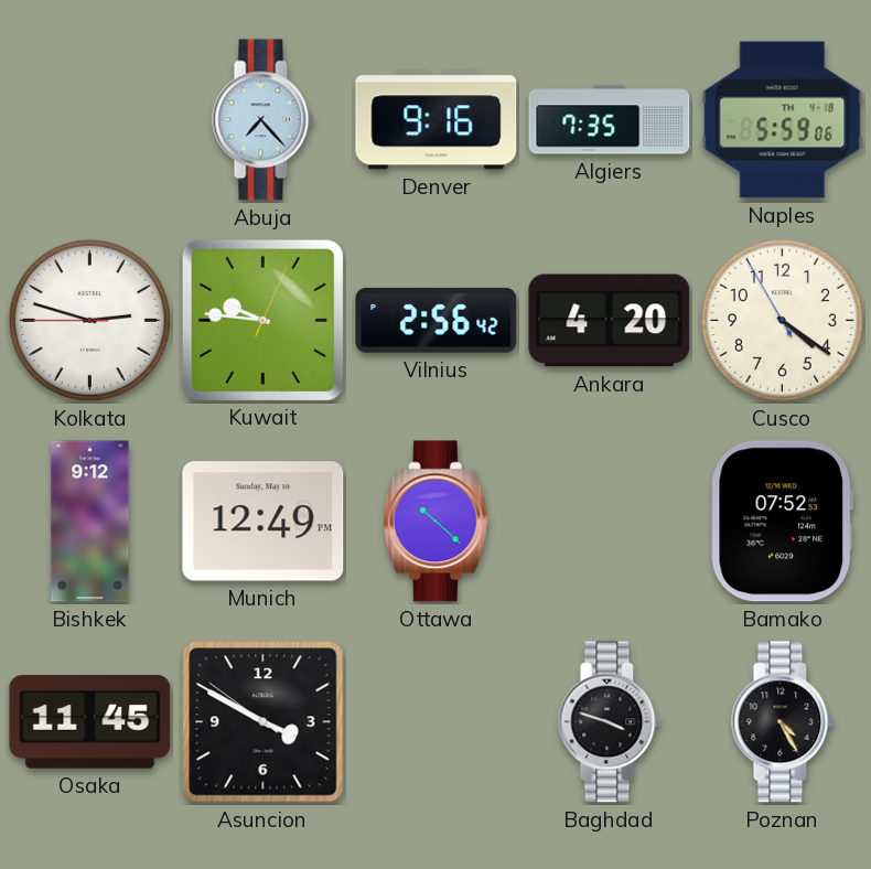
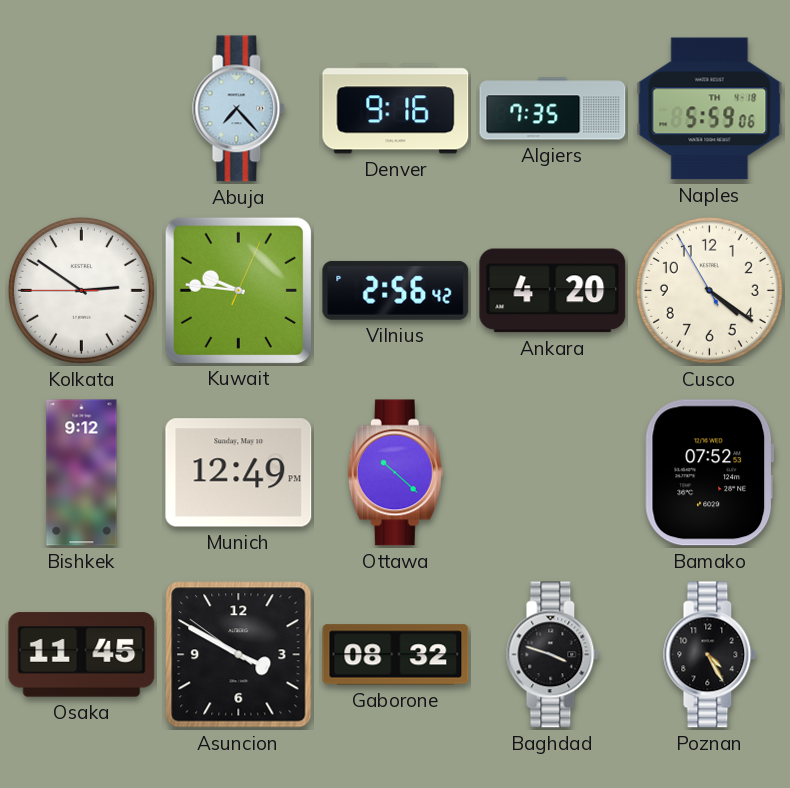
Kolkata: 2:47 -> 2:50 (81, 290)
Gaborone: none -> 08:32 (396, 655)
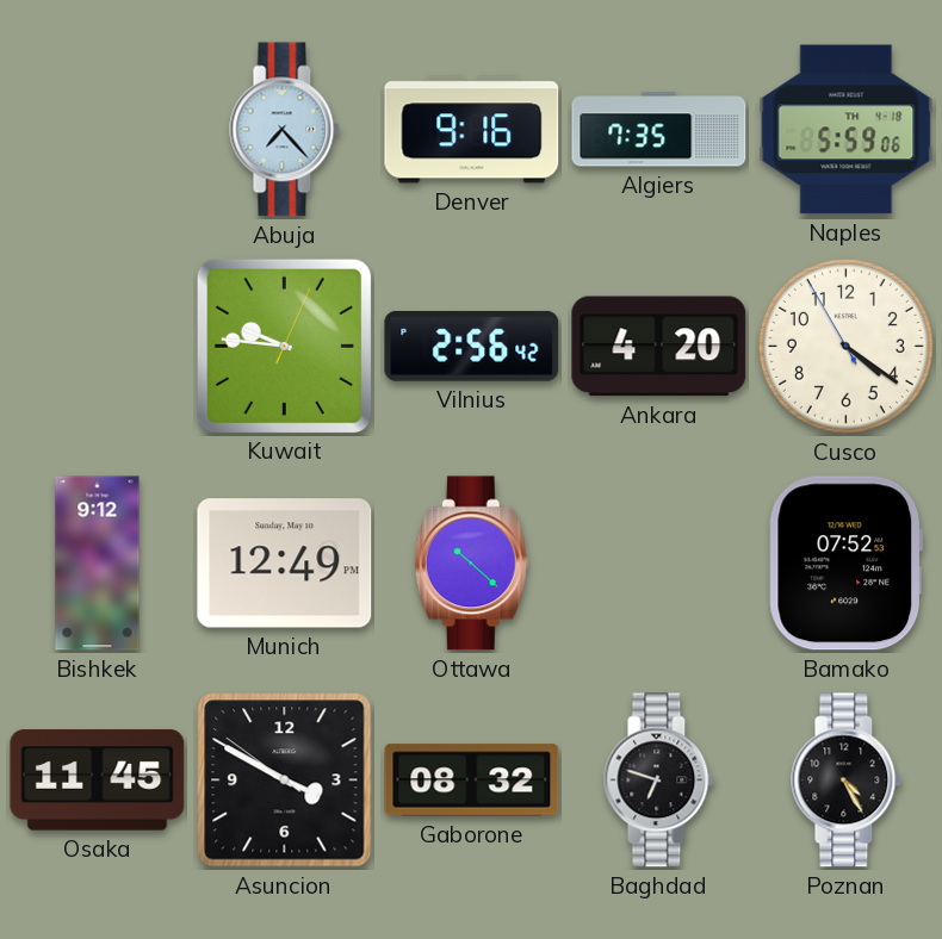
Kolkata: 2:50 -> none (81, 290)
Baghdad: 3:48 -> 6:48 (659, 781)
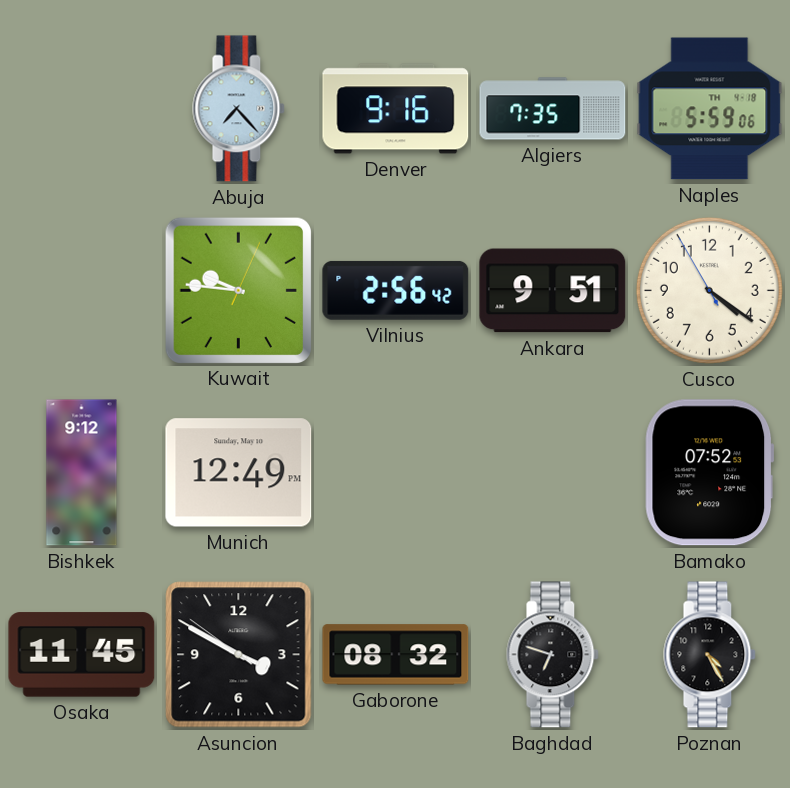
Ankara: 4:20 -> 9:51 (553, 291)
Ottawa: 10:22 -> none (471, 564)
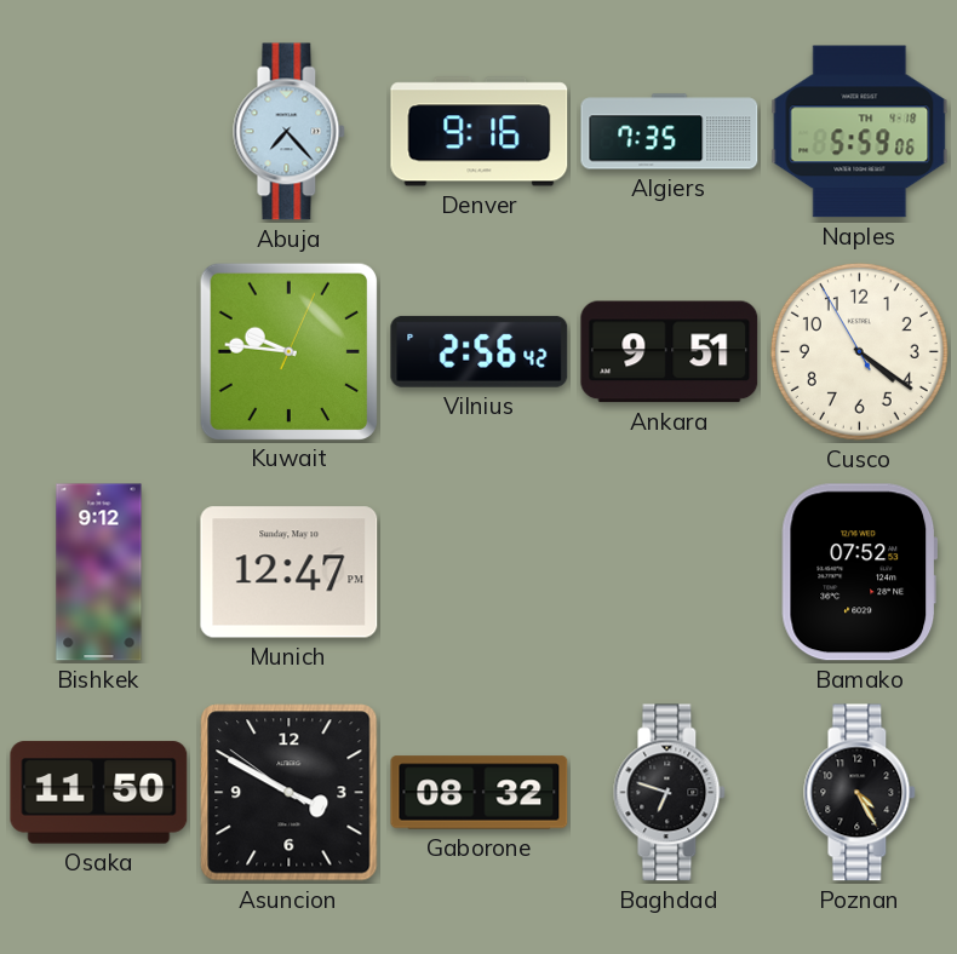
Munich: 12:49 -> 12:47 (290, 573)
Osaka: 11:45 -> 11:50 (99, 793)
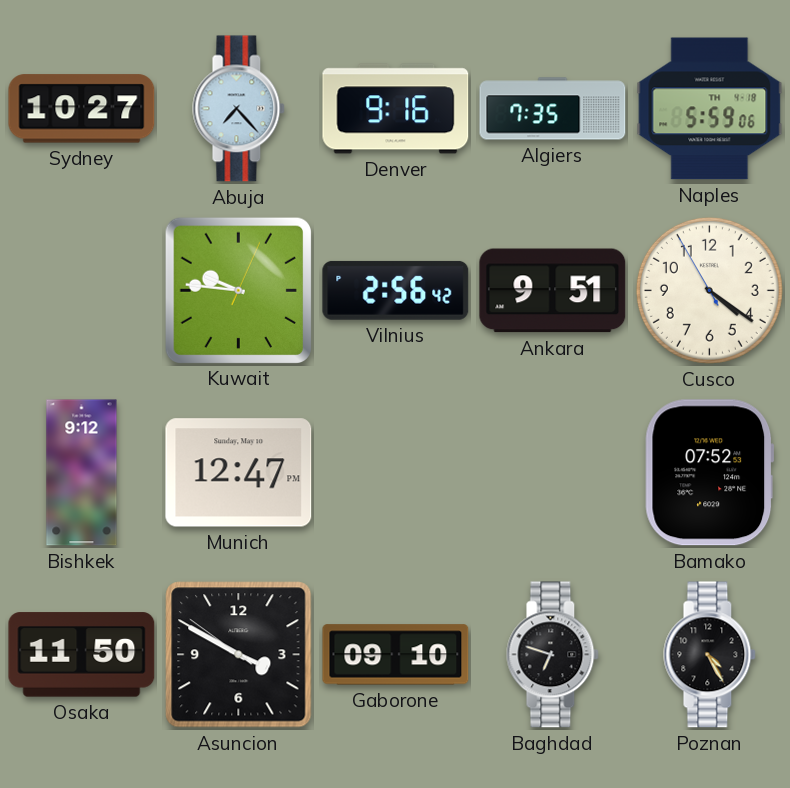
Sydney: none -> 10:27 (82, 109)
Gaborone: 08:32 -> 09:10 (396, 655)
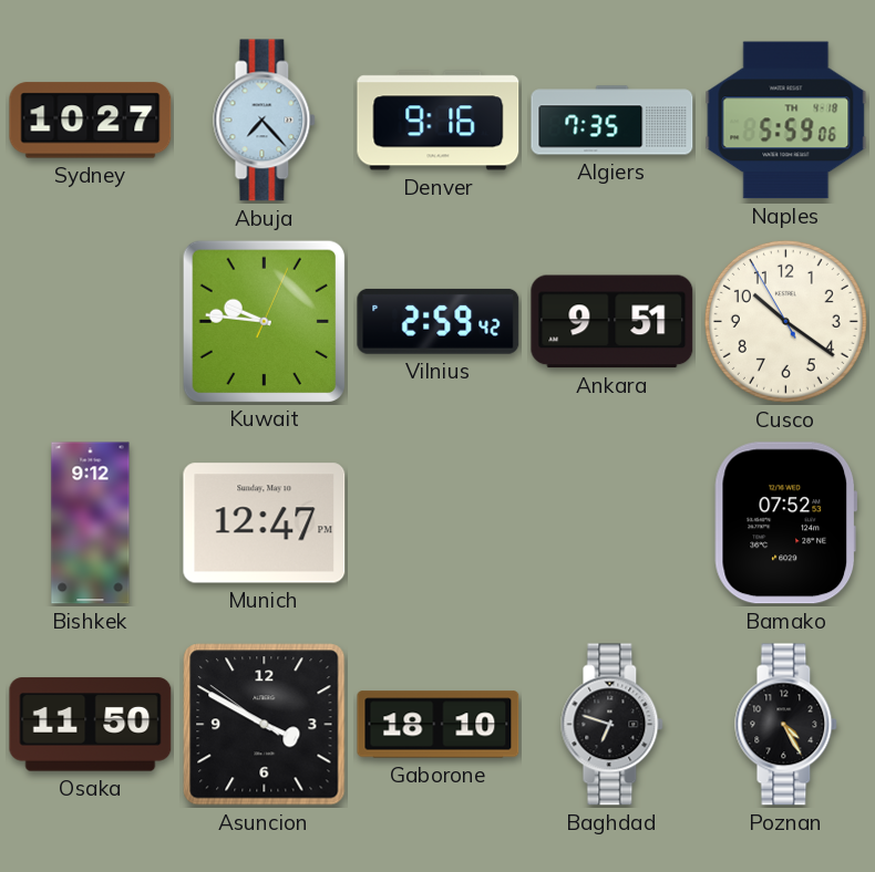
Vilnius: 2:56 -> 2:59 (439, 321)
Cusco: 4:20 -> 10:20 (785, 321)
Gaborone: 09:10 -> 18:10 (439, 725)
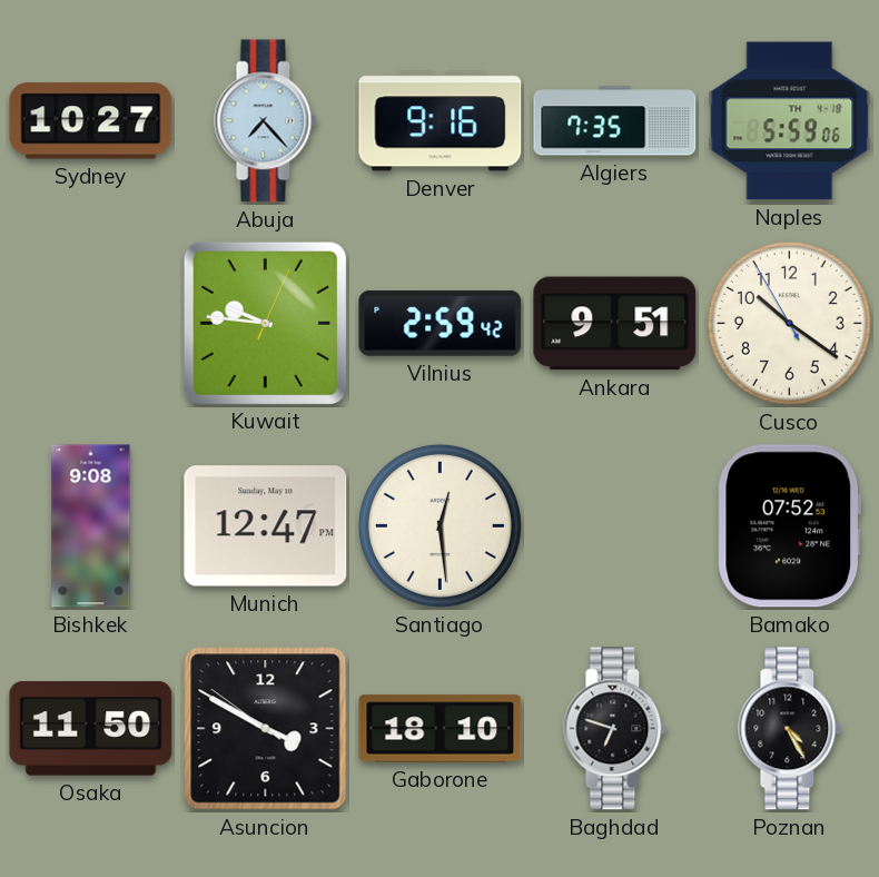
Bishkek: 9:12 -> 9:08 (91, 526)
Santiago: none -> 12:29 (439, 525)
